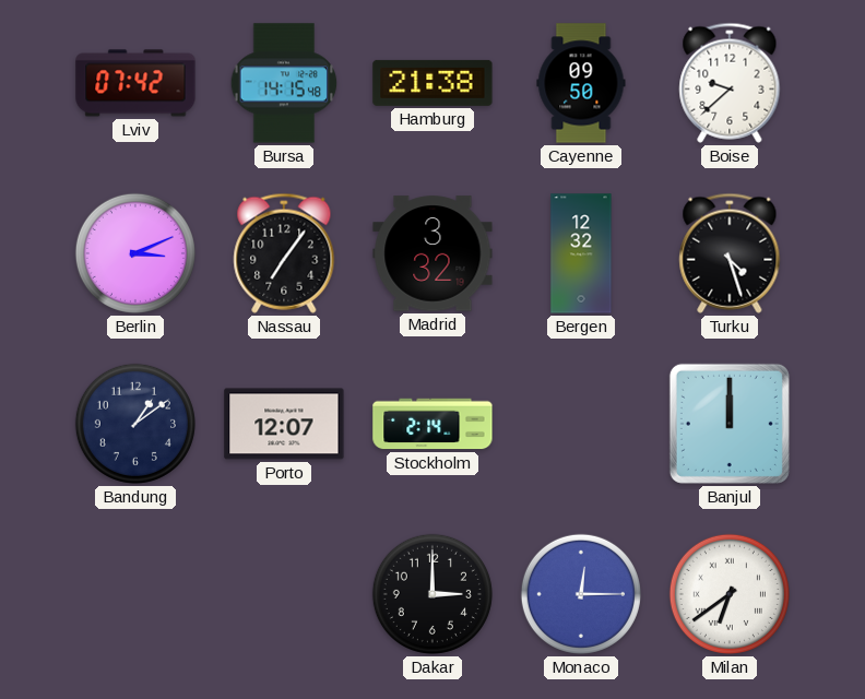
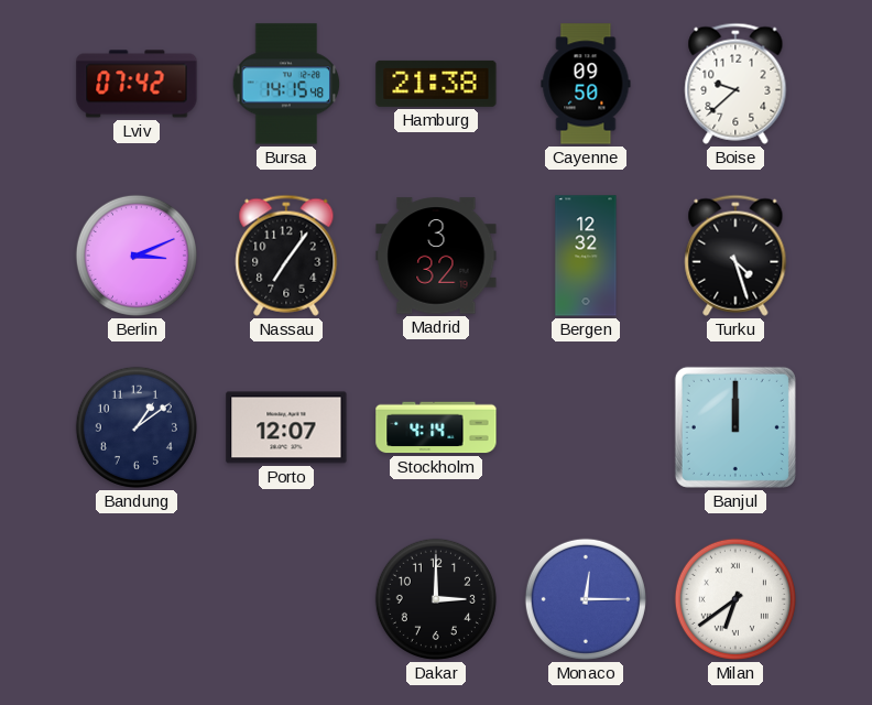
Stockholm: 2:14 -> 4:14 (436, 427)
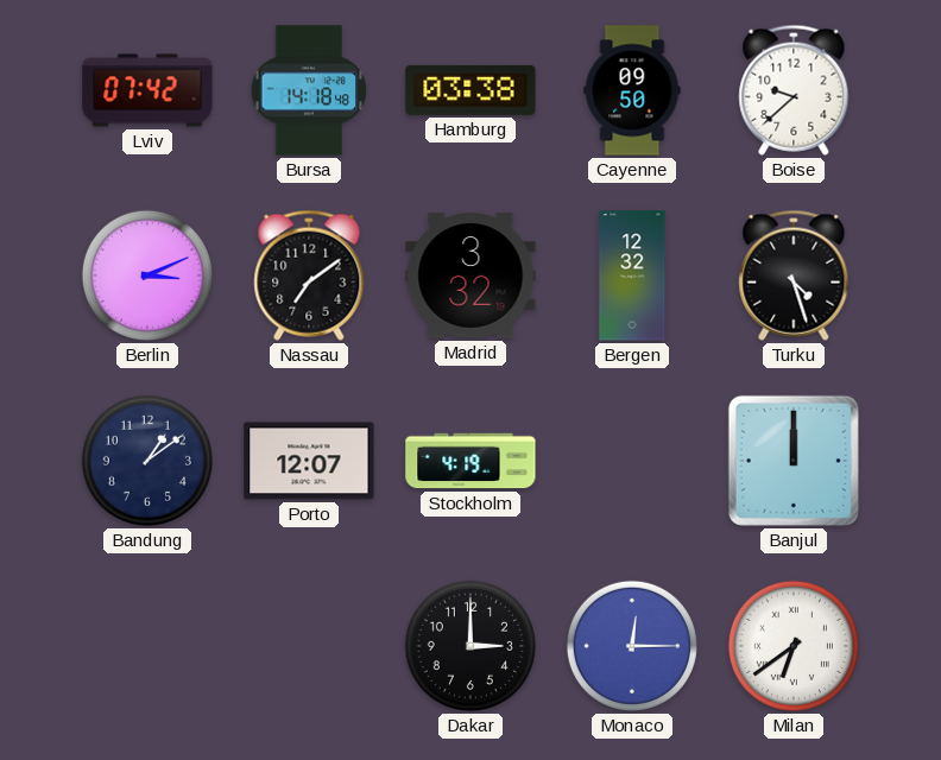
Bursa: 14:15 -> 14:18 (309, 90)
Hamburg: 21:38 -> 03:38 (470, 90)
Nassau: 7:06 -> 7:09 (309, 275)
Stockholm: 4:14 -> 4:19 (470, 461)
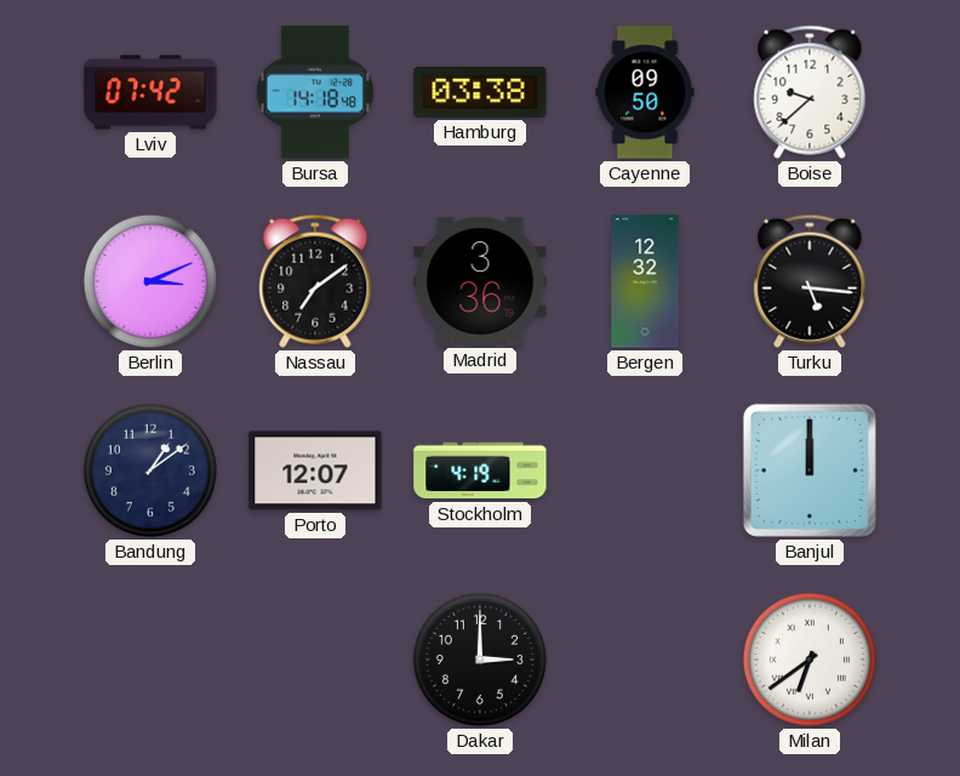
Madrid: 3:32 -> 3:36 (480, 281)
Turku: 4:27 -> 5:16 (810, 281)
Monaco: 12:15 -> none (632, 646)
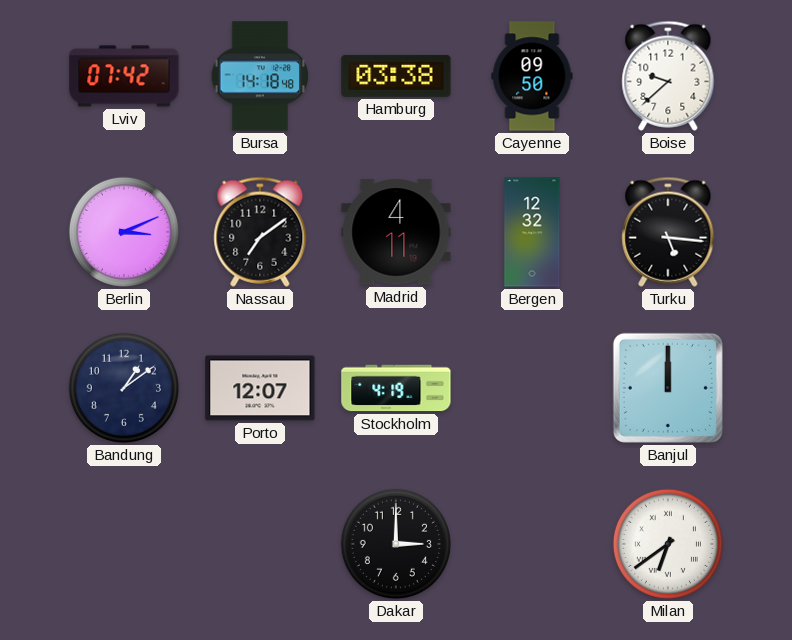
Madrid: 3:36 -> 4:11 (396, 232)
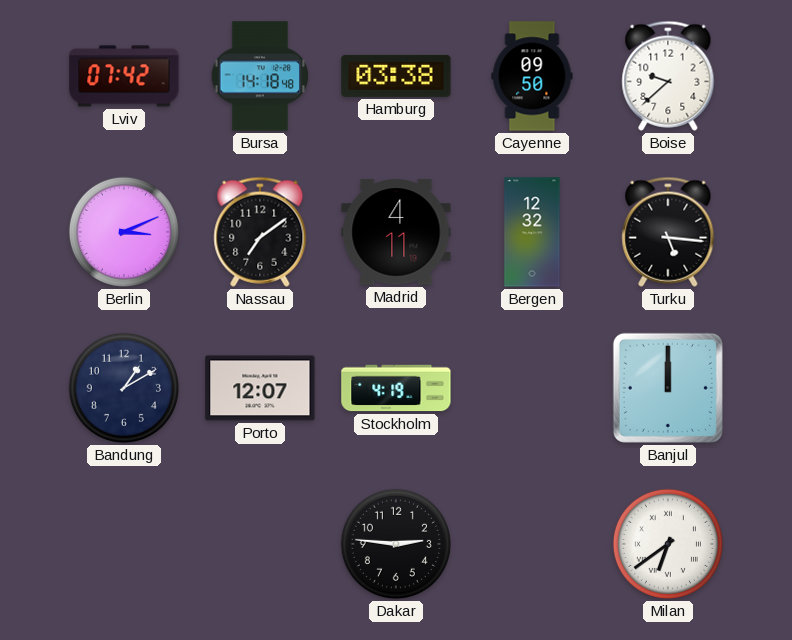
Bandung: 1:09 -> 1:10 (124, 388)
Dakar: 3:00 -> 2:46 (396, 544)
